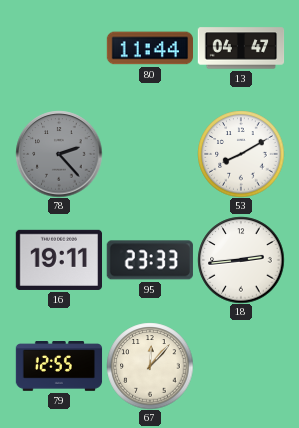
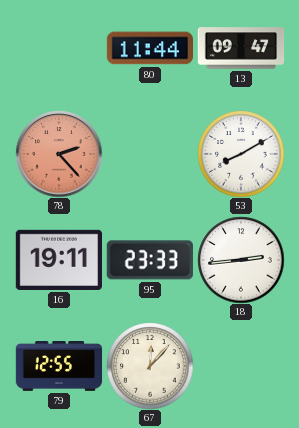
13: 04:47 -> 09:47 (241, 48)
78 dial: grey -> salmon (59, 154)
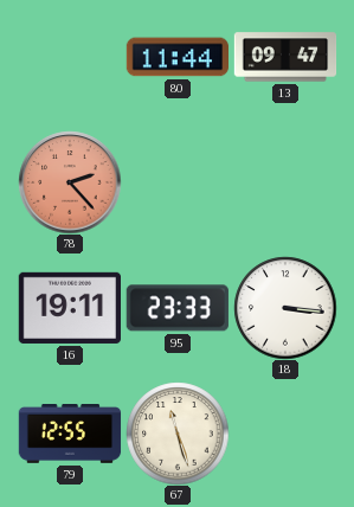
53: 8:10 -> none (241, 154)
18: 2:44 -> 3:16 (285, 308)
67: 12:07 -> 11:27 (178, 434)
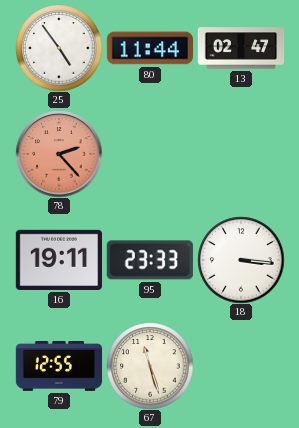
25: none -> 4:54 (59, 48)
13: 09:47 -> 02:47 (241, 48)
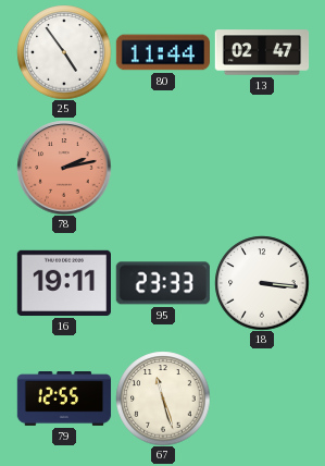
78: 2:23 -> 2:13 (64, 168)
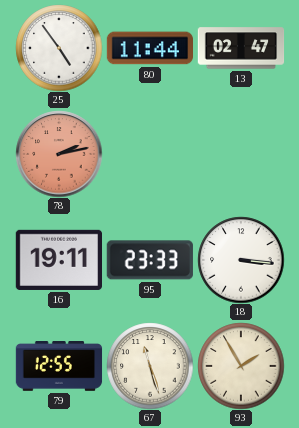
93: none -> 1:55 (241, 366)
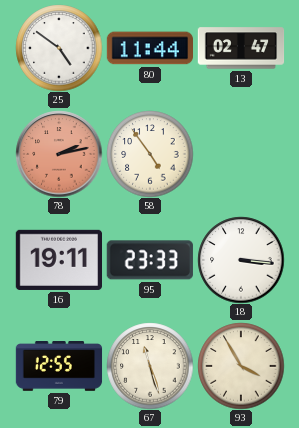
25: 4:54 -> 4:51 (59, 48)
58: none -> 4:54 (150, 154)
93: 1:55 -> 3:55 (241, 366)
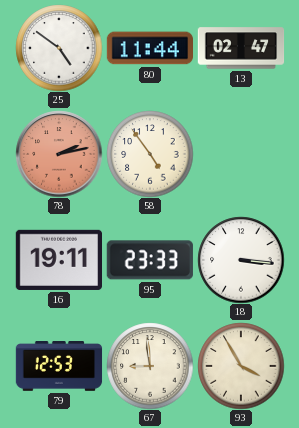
79: 12:55 -> 12:53 (59, 367)
67: 11:27 -> 8:59 (150, 366)
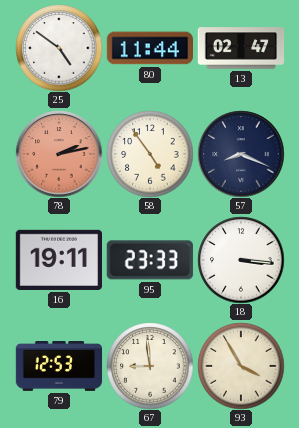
57: none -> 8:19 (241, 154)
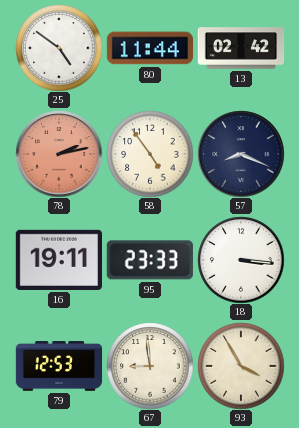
13: 02:47 -> 02:42 (241, 48)
